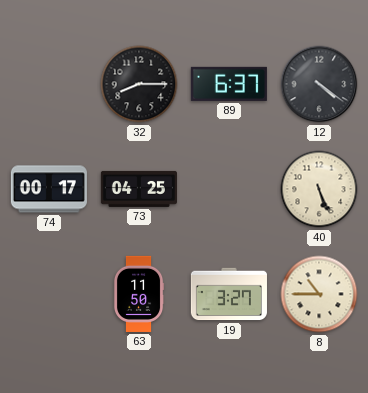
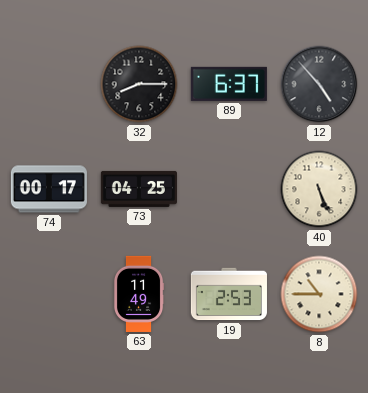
12: 4:21 -> 4:53 (319, 84)
63: 11:50 -> 11:49 (139, 294)
19: 3:27 -> 2:53 (229, 294)
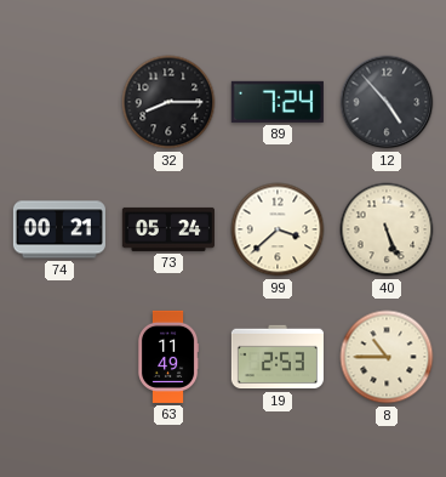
89: 6:37 -> 7:24 (278, 102)
74: 00:17 -> 00:21 (59, 229)
73: 04:25 -> 05:24 (168, 229)
99: none -> 3:38 (278, 229)
